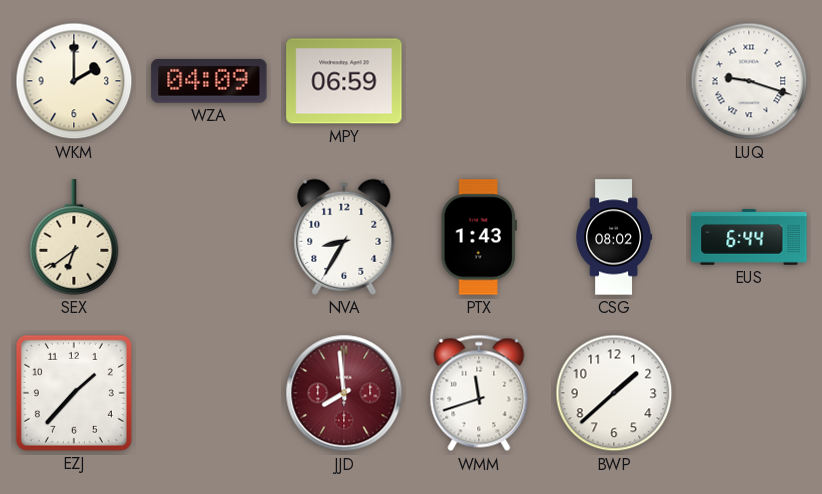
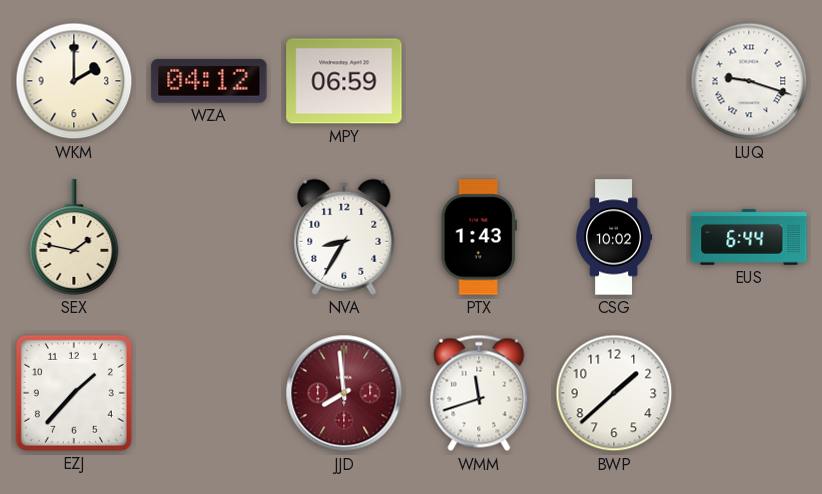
WZA: 04:09 -> 04:12 (209, 81)
SEX: 6:39 -> 1:47 (74, 237)
CSG: 08:02 -> 10:02 (613, 237)
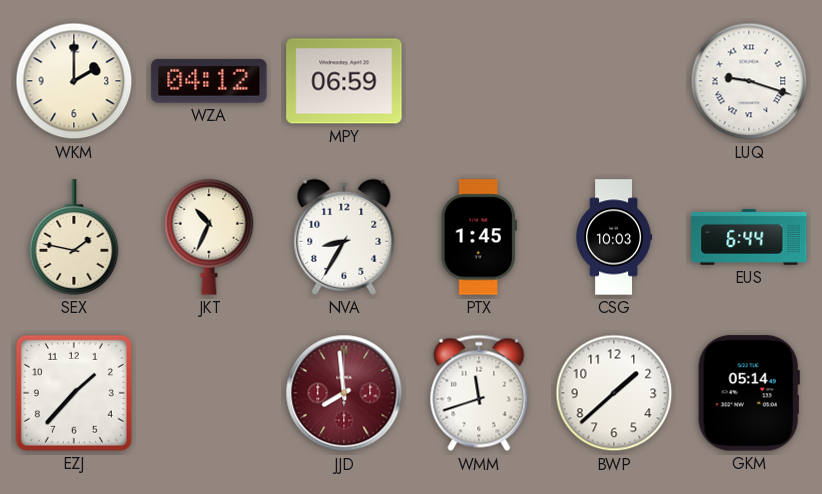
JKT: none -> 10:34 (209, 237)
PTX: 1:43 -> 1:45 (479, 237)
CSG: 10:02 -> 10:03 (613, 237)
GKM: none -> 05:14 (749, 393)
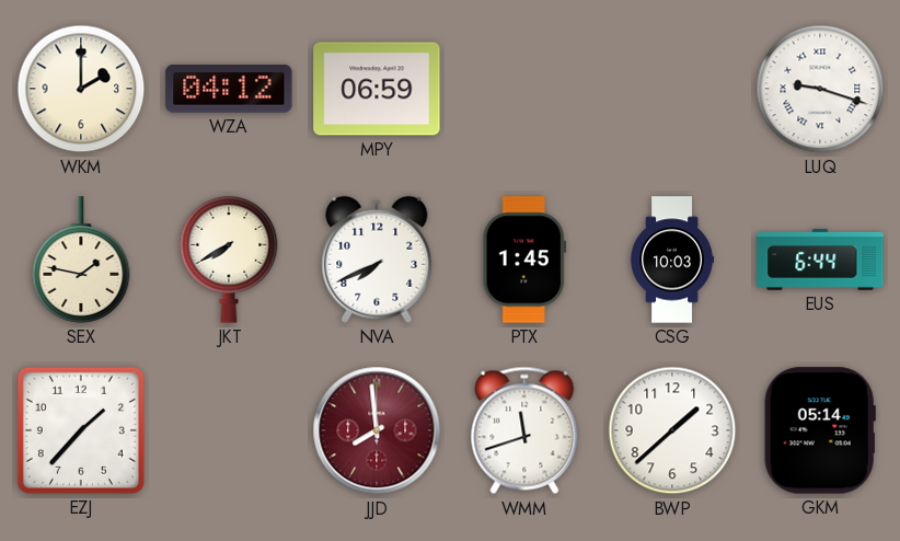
JKT: 10:34 -> 7:40 (229, 260)
NVA: 8:35 -> 7:41 (377, 260)
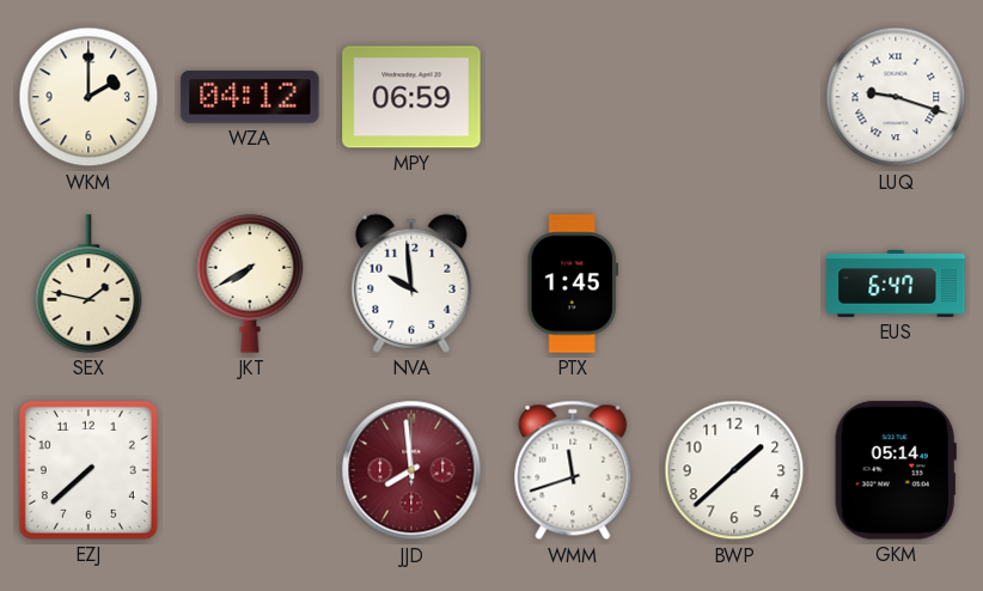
NVA: 7:41 -> 9:59 (411, 284)
CSG: 10:03 -> none (671, 260)
EUS: 6:44 -> 6:47 (896, 284)
EZJ: 1:37 -> 7:38 (88, 470)
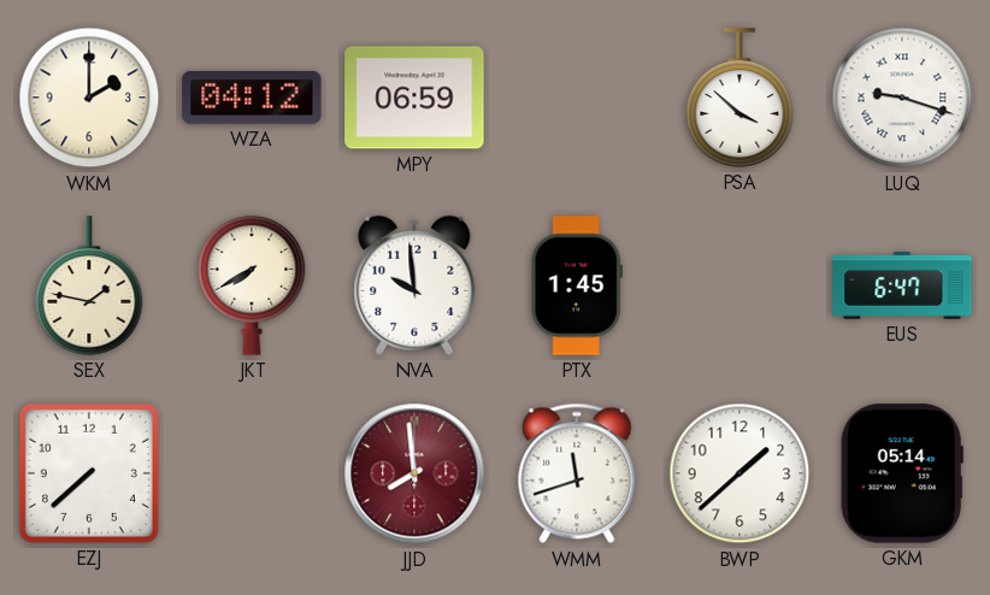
PSA: none -> 3:52 (739, 98)
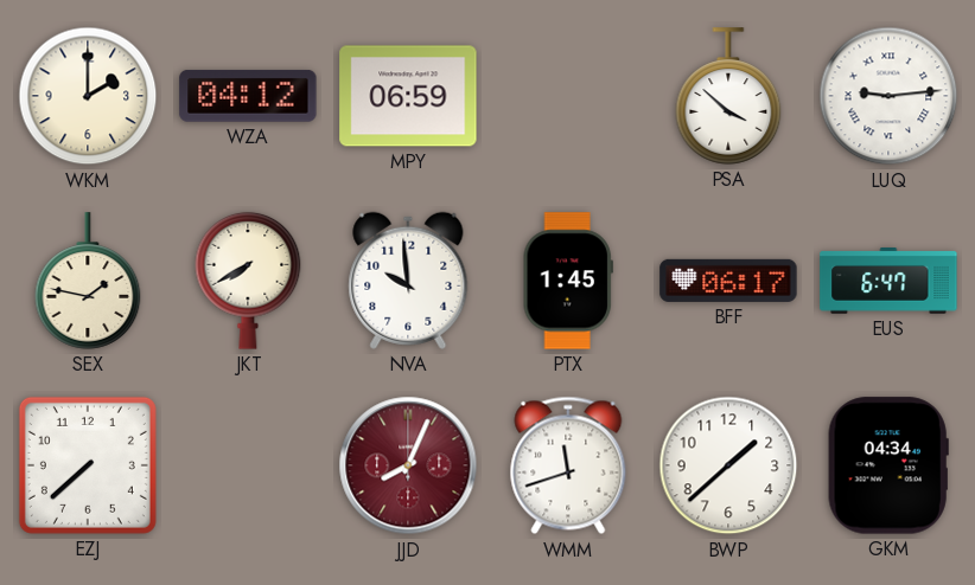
LUQ: 9:18 -> 9:14 (888, 96)
BFF: none -> 06:17 (728, 281)
JJD: 7:59 -> 8:04 (408, 465)
GKM: 05:14 -> 04:34 (888, 465)
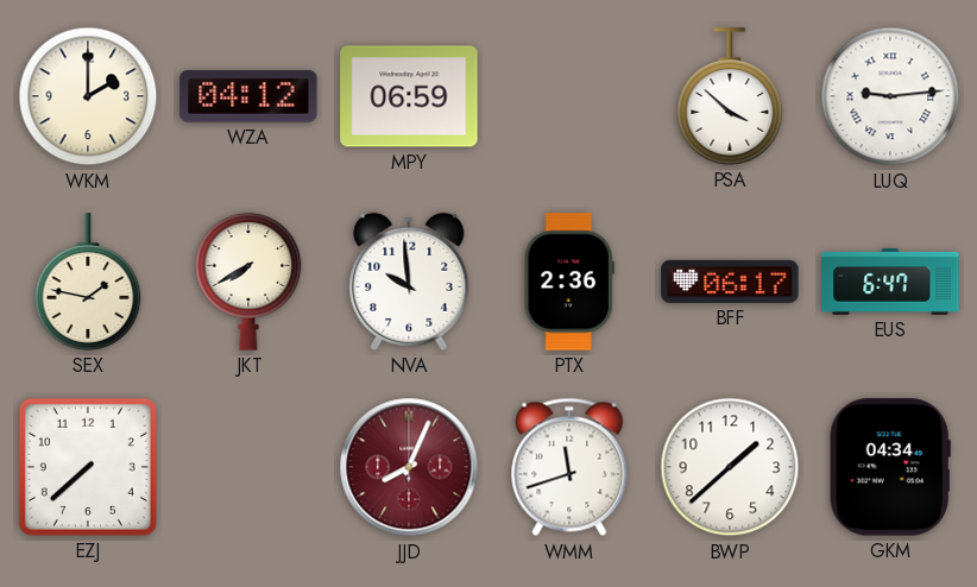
PTX: 1:45 -> 2:36 (569, 282)
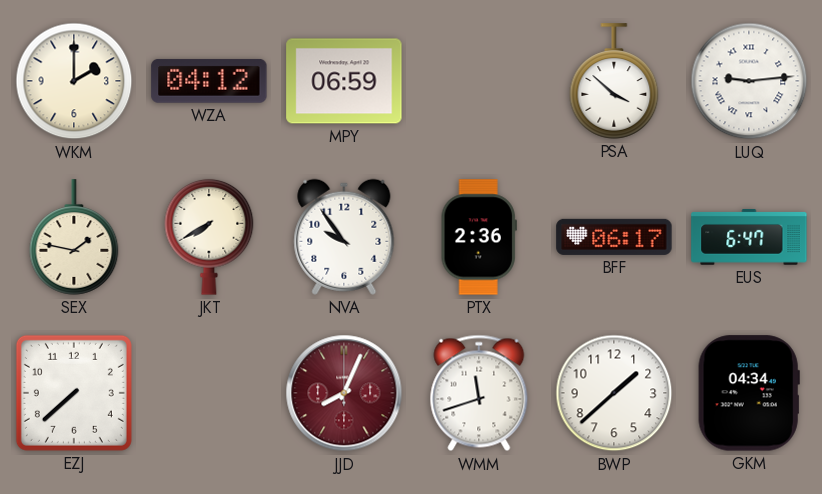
NVA: 9:59 -> 9:54 (344, 237)
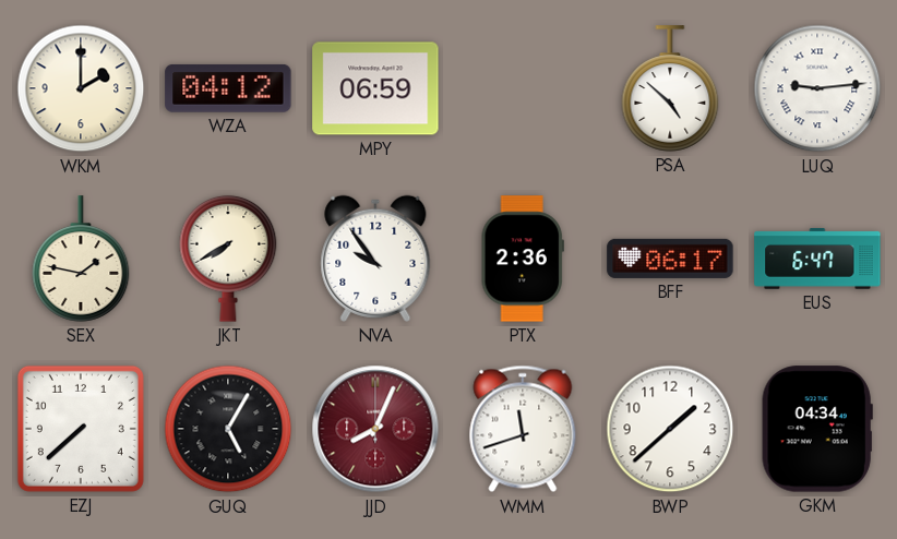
PSA: 3:52 -> 4:52 (670, 88)
GUQ: none -> 5:05 (228, 429)
